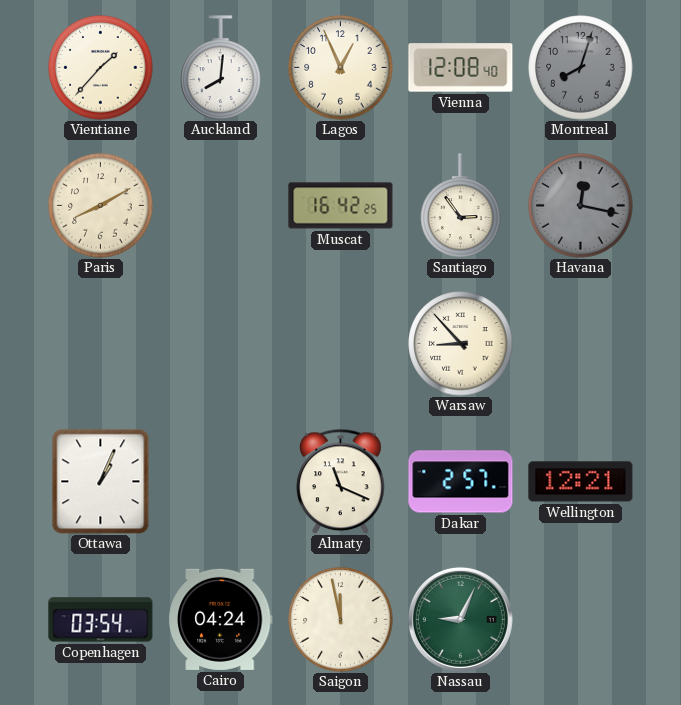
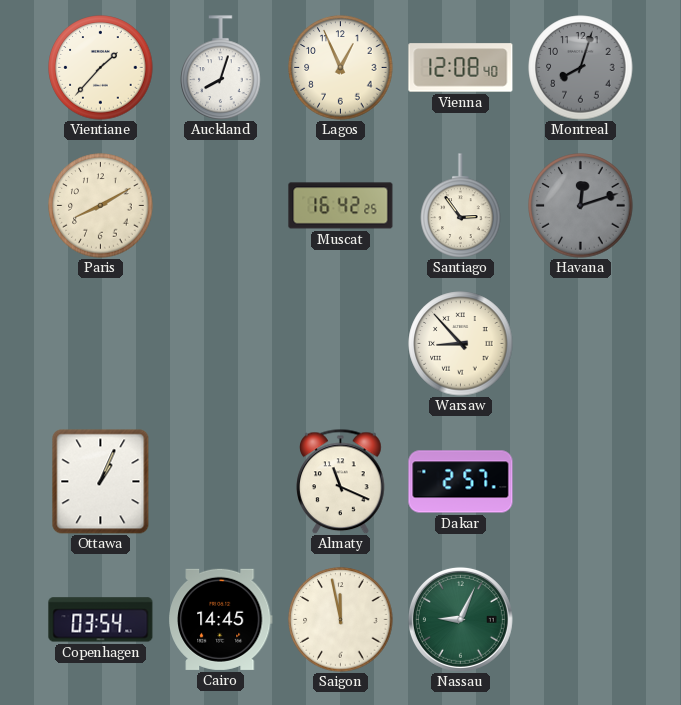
Auckland: 8:01 -> 8:03 (221, 68)
Havana: 12:17 -> 12:12 (581, 206)
Wellington: 12:21 -> none (581, 482)
Cairo: 04:24 -> 14:45 (221, 619)
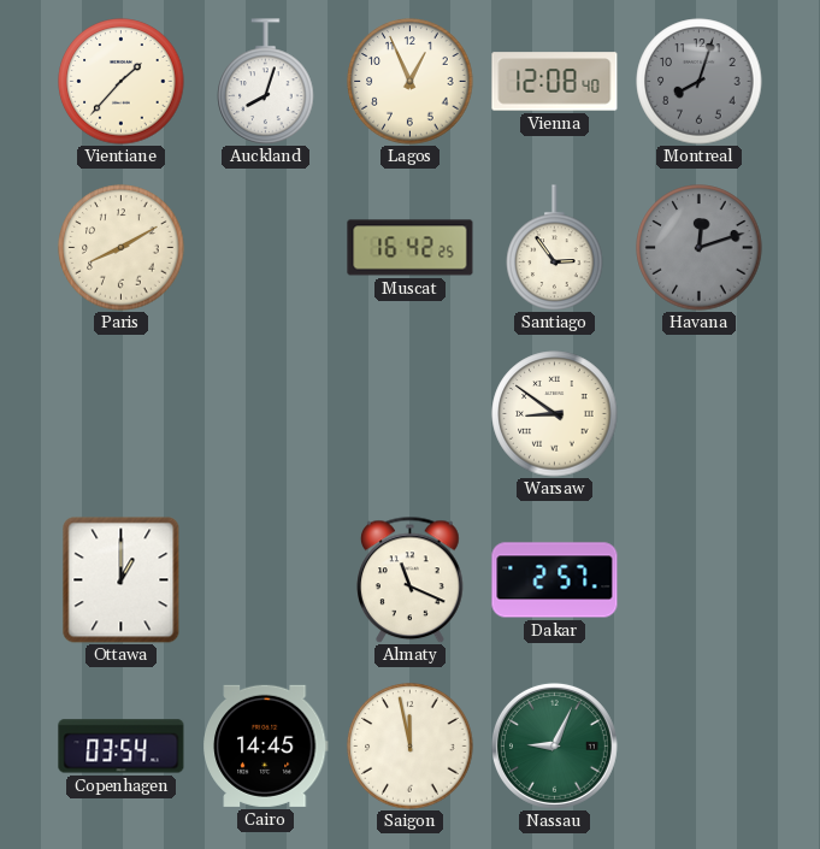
Warsaw: 8:53 -> 8:51 (555, 414)
Ottawa: 1:04 -> 1:00 (122, 580)
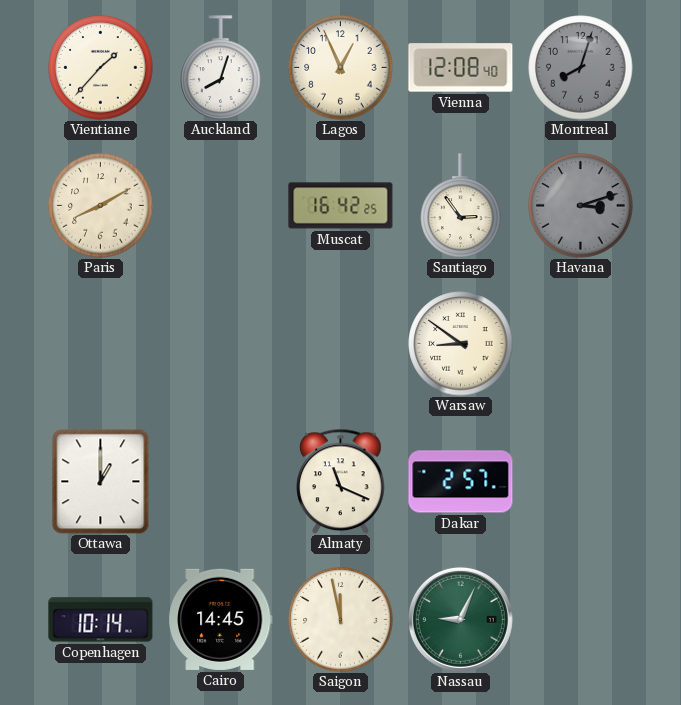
Havana: 12:12 -> 3:12 (581, 206)
Copenhagen: 03:54 -> 10:14 (101, 620)
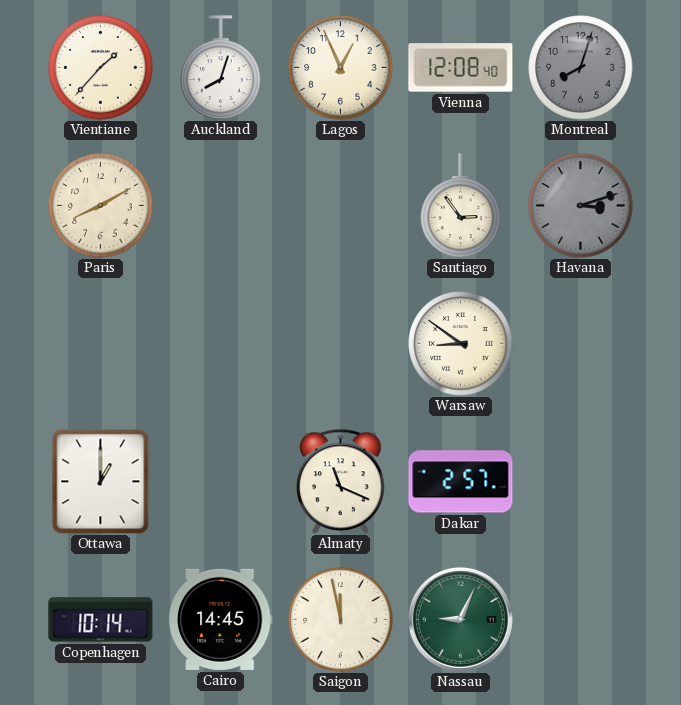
Muscat: 16:42 -> none (341, 206)
